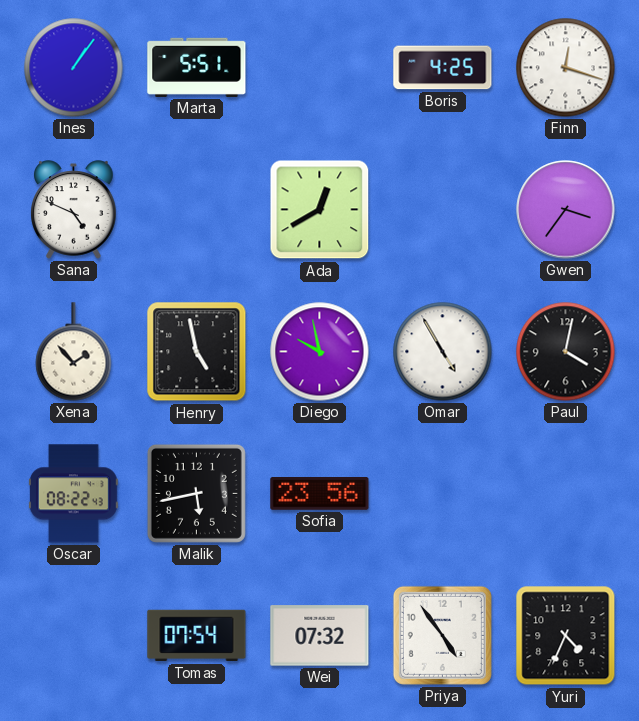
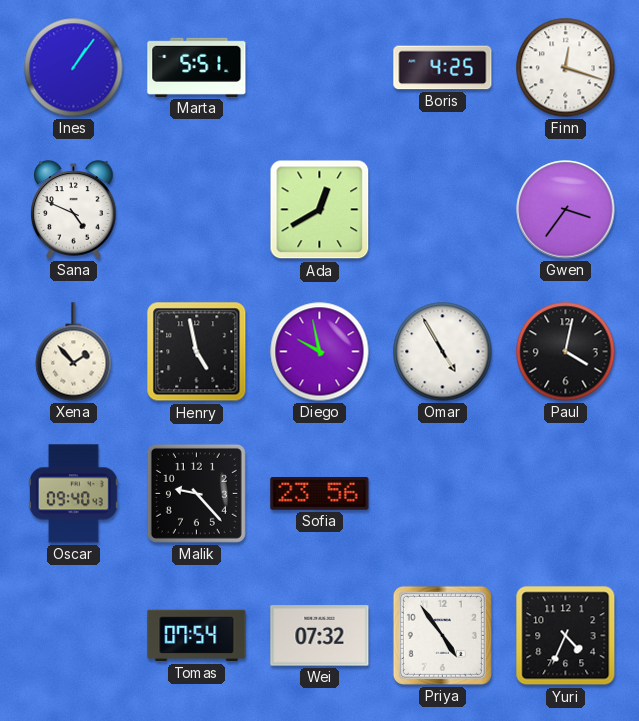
Oscar: 08:22 -> 09:40 (73, 494)
Malik: 5:43 -> 9:23 (196, 493)
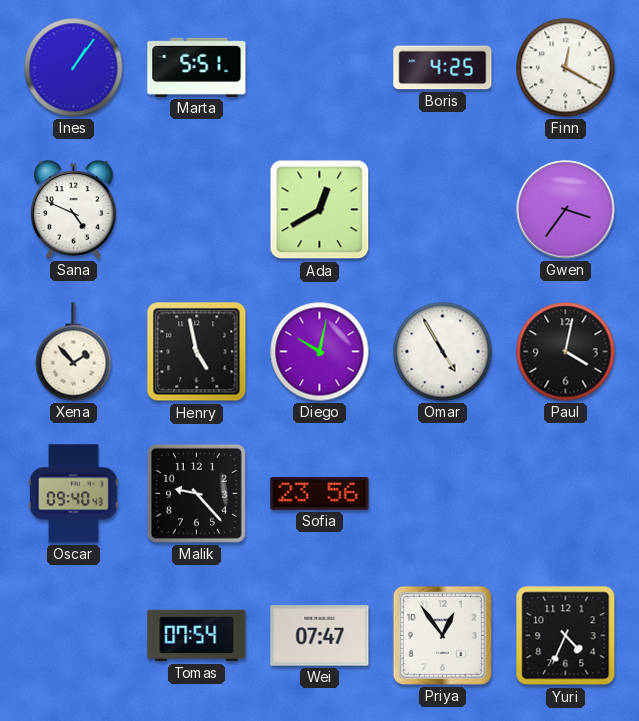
Finn: 12:18 -> 12:20 (566, 68)
Diego: 9:58 -> 10:02 (320, 352)
Wei: 07:32 -> 07:47 (320, 636)
Priya: 4:54 -> 12:54 (442, 635)
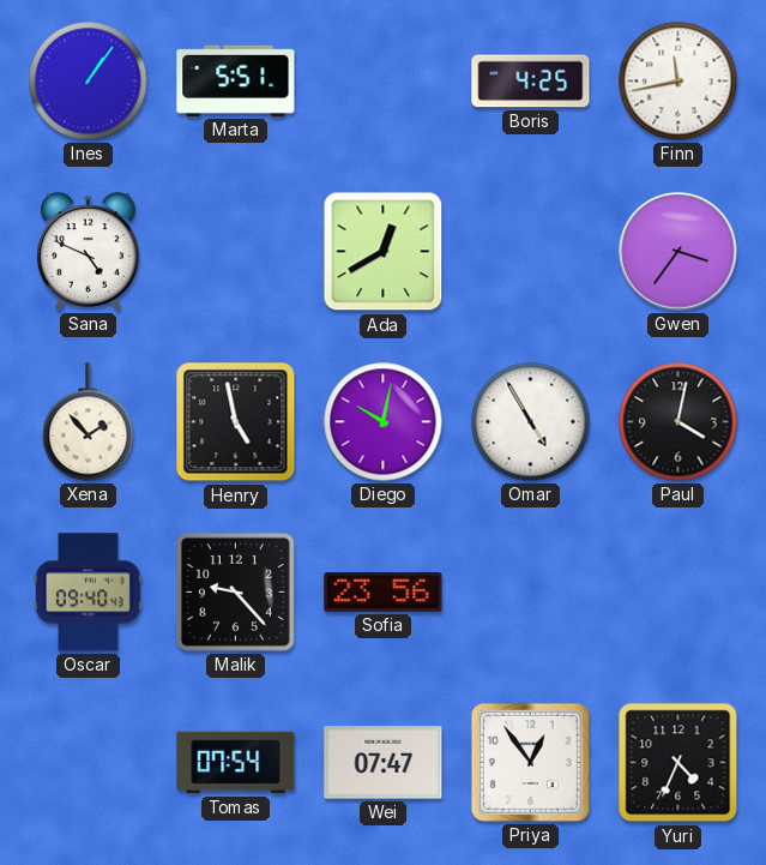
Finn: 12:20 -> 11:43 (678, 82)
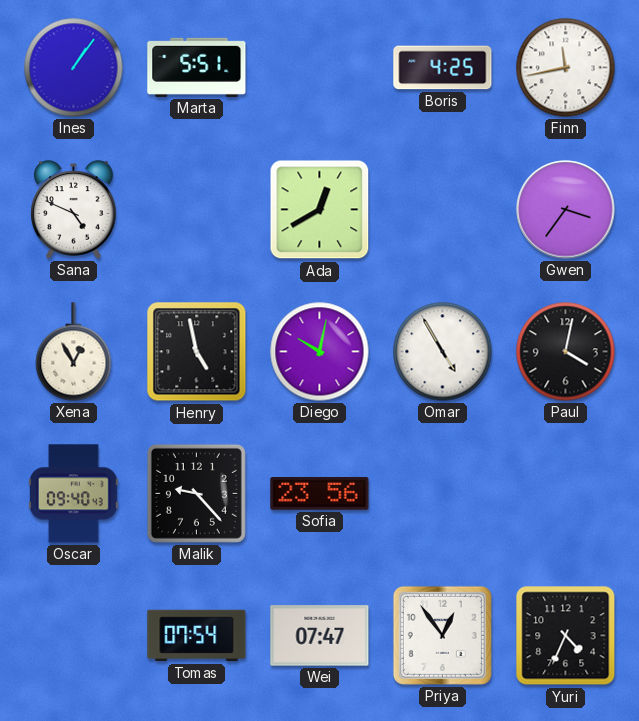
Xena: 1:53 -> 12:55 (74, 352)
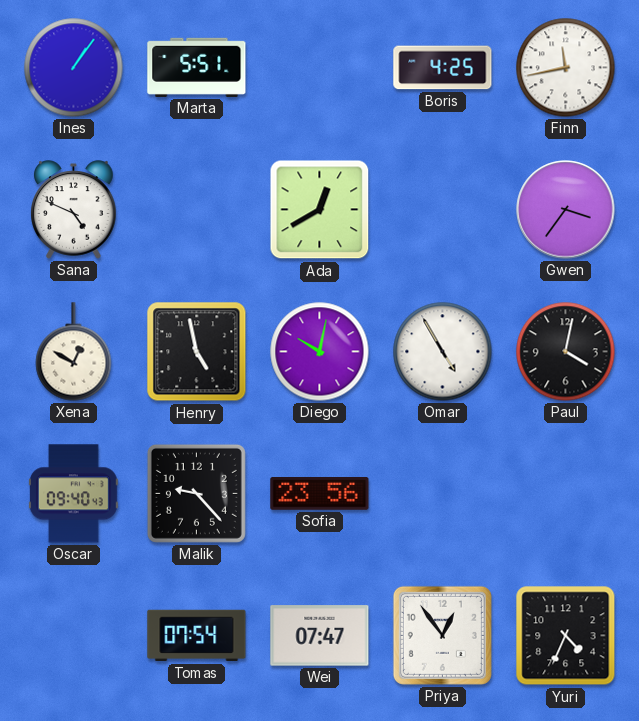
Xena: 12:55 -> 12:50 (74, 352)
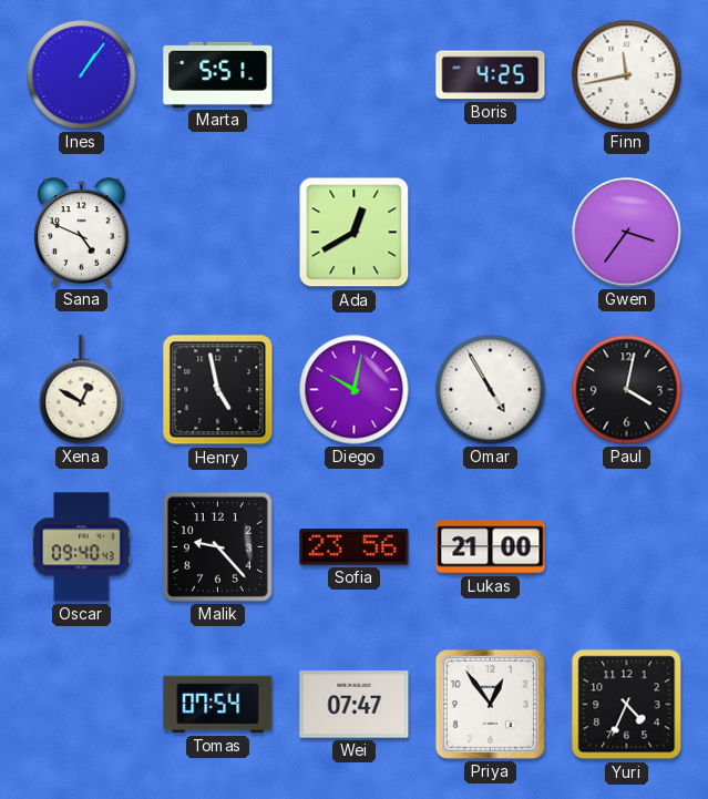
Lukas: none -> 21:00 (491, 547)
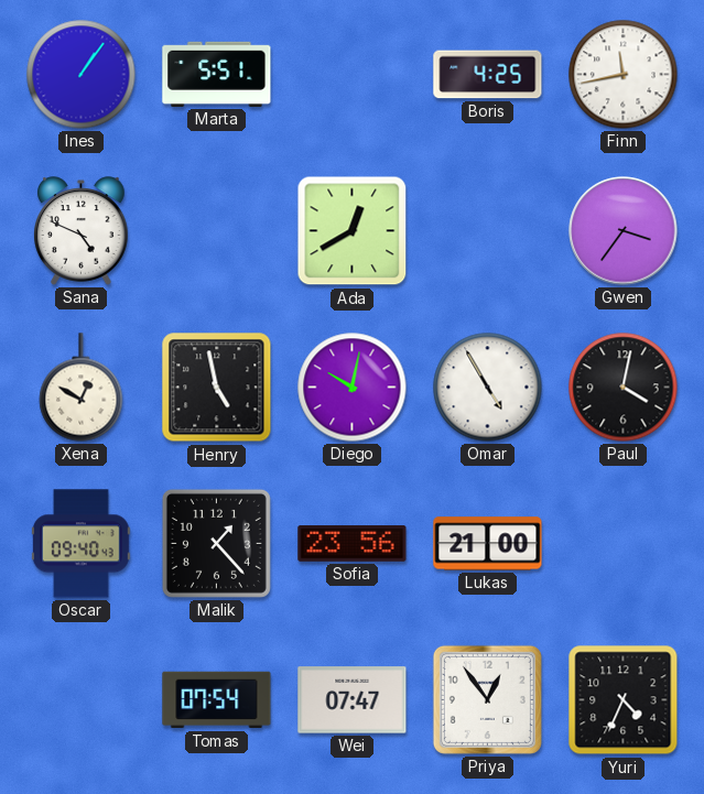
Malik: 9:23 -> 1:23 (216, 543)
